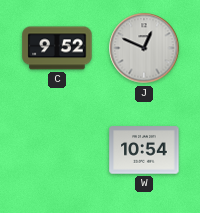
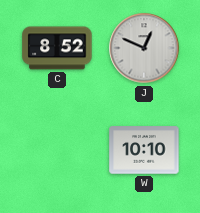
C: 9:52 -> 8:52 (57, 48)
W: 10:54 -> 10:10 (144, 150)
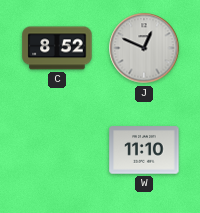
W: 10:10 -> 11:10 (144, 150)
